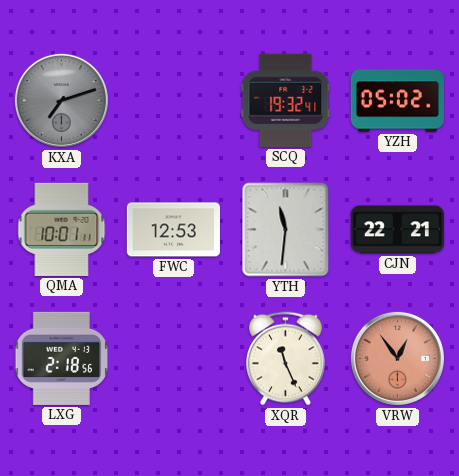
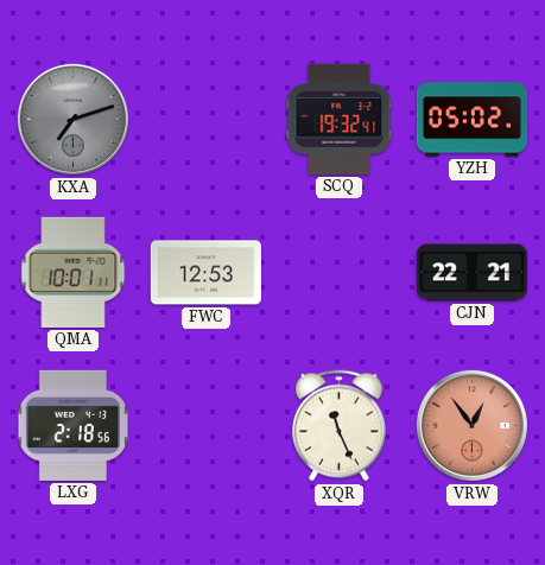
YTH: 11:31 -> none (286, 230)
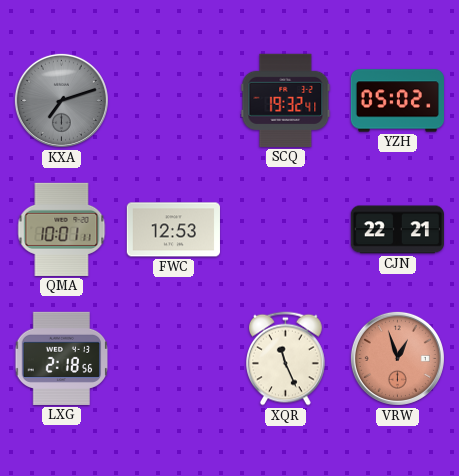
VRW: 12:54 -> 12:57 (397, 358)
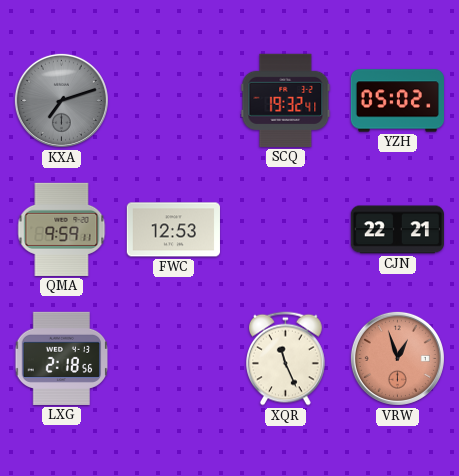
QMA: 10:01 -> 9:59 (62, 229)
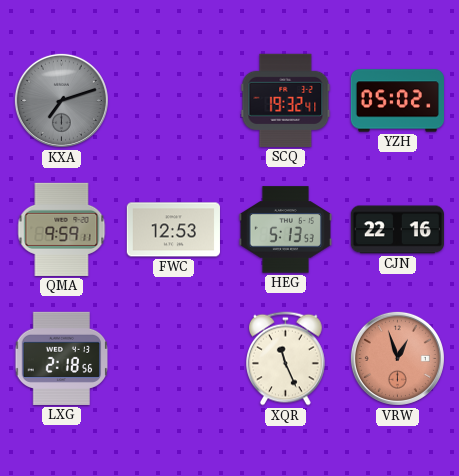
HEG: none -> 5:13 (285, 230)
CJN: 22:21 -> 22:16 (397, 230)
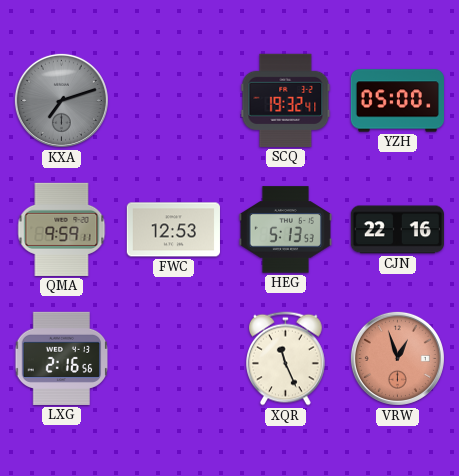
YZH: 05:02 -> 05:00 (397, 101)
LXG: 2:18 -> 2:16 (62, 358)
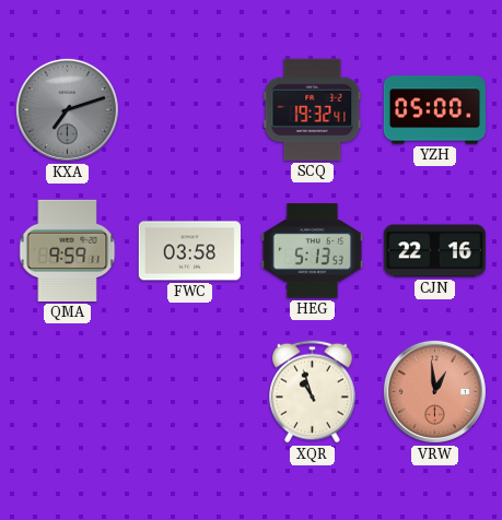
FWC: 12:53 -> 03:58 (189, 251)
LXG: 2:16 -> none (62, 358)
XQR: 11:26 -> 10:57 (313, 392)
VRW: 12:57 -> 12:59 (434, 391)
